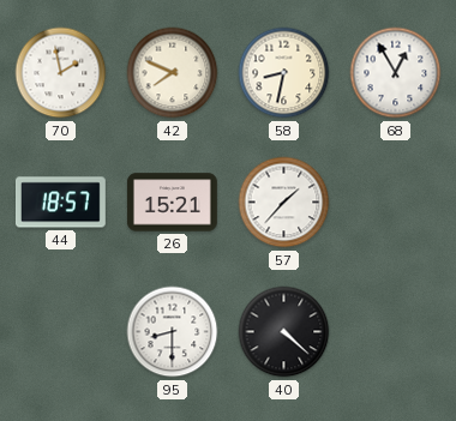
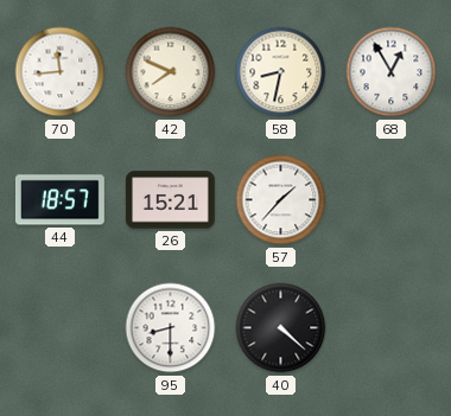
70: 1:58 -> 11:44 (61, 72)
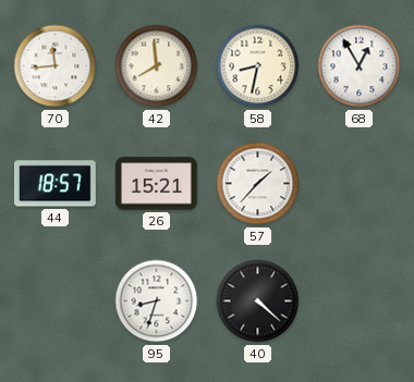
42: 7:49 -> 7:59 (157, 66)
95: 8:30 -> 8:33 (157, 301)
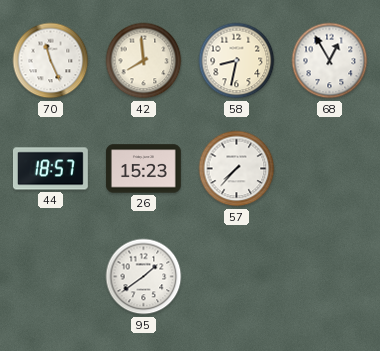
70: 11:44 -> 11:26 (51, 61)
26: 15:21 -> 15:23 (143, 169)
57: 1:37 -> 7:37 (237, 169)
95: 8:33 -> 1:39 (144, 277)
40: 4:22 -> none (258, 301)
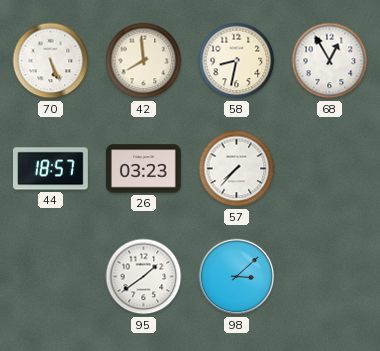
70: 11:26 -> 5:26 (51, 61)
26: 15:23 -> 03:23 (143, 169)
98: none -> 3:08 (237, 277)
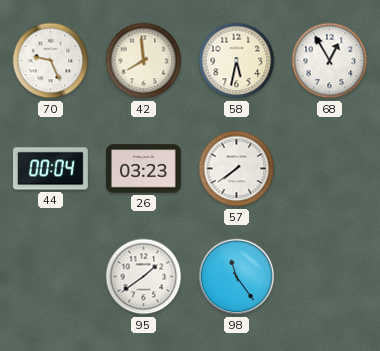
70: 5:26 -> 9:26 (51, 61)
58: 8:32 -> 5:32 (237, 61)
44: 18:57 -> 00:04 (50, 169)
57: 7:37 -> 7:39 (237, 169)
98: 3:08 -> 11:24 (237, 277)
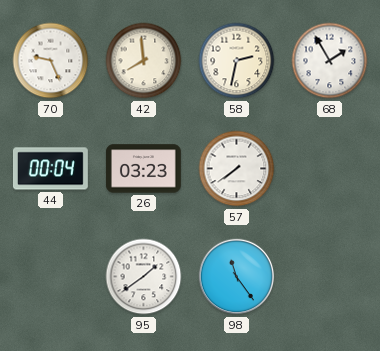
58: 5:32 -> 2:32 (237, 61)
68: 12:55 -> 1:55 (330, 61)
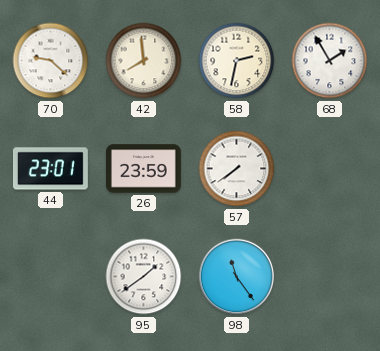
70: 9:26 -> 9:22 (51, 61)
44: 00:04 -> 23:01 (50, 169)
26: 03:23 -> 23:59 (143, 169)
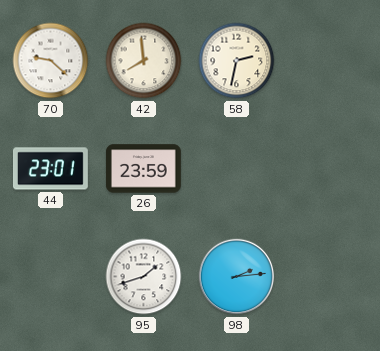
68: 1:55 -> none (330, 61)
57: 7:39 -> none (237, 169)
95: 1:39 -> 1:42 (144, 277)
98: 11:24 -> 2:14 (237, 277)
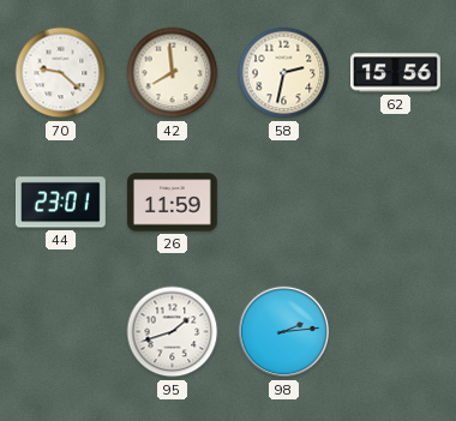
62: none -> 15:56 (396, 73)
26: 23:59 -> 11:59 (172, 203)
